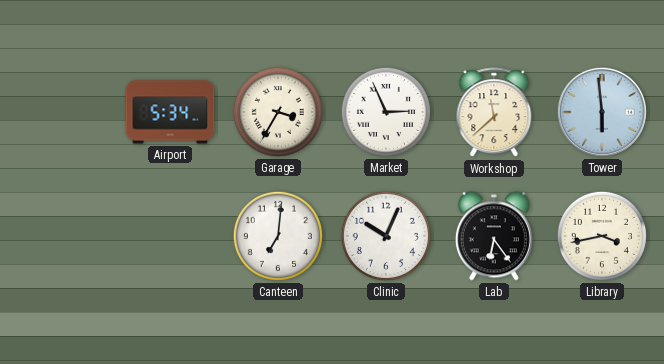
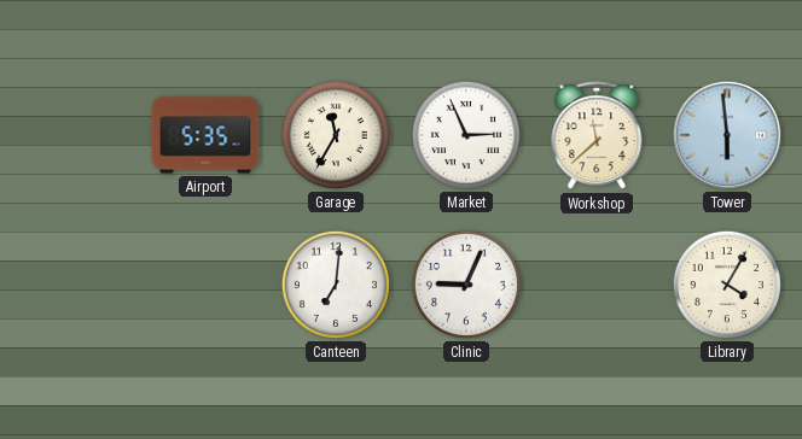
Airport: 5:34 -> 5:35 (205, 135)
Garage: 3:35 -> 11:35 (336, 135)
Clinic: 10:04 -> 9:04 (466, 285)
Lab: 6:24 -> none (494, 236)
Library: 3:43 -> 4:05 (727, 285)
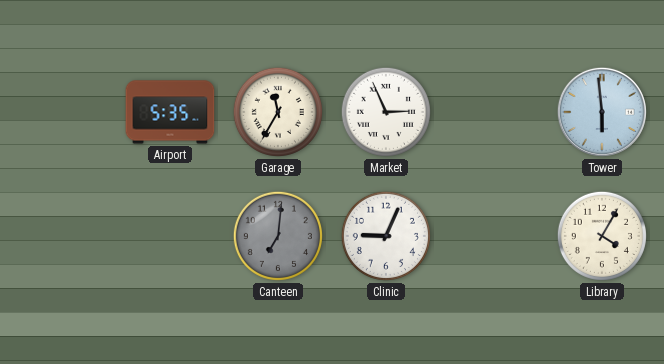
Workshop: 11:38 -> none (597, 136)
Canteen dial: white -> grey (278, 236)
